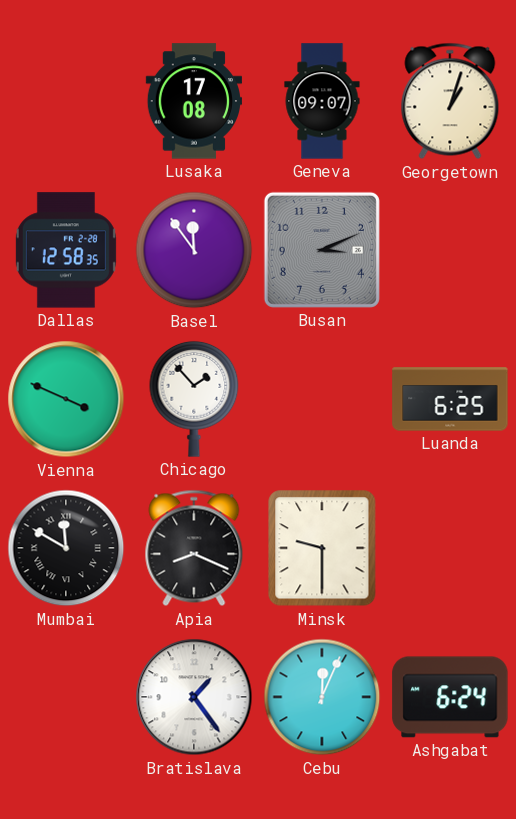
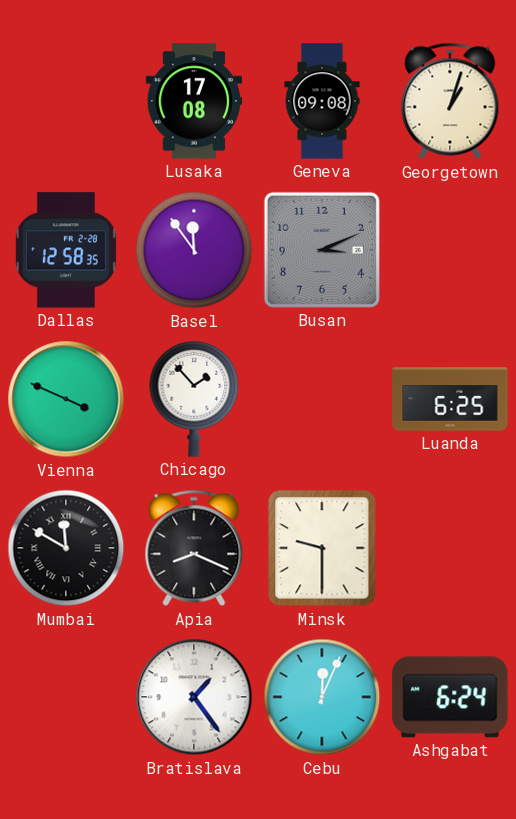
Geneva: 09:07 -> 09:08 (322, 101)
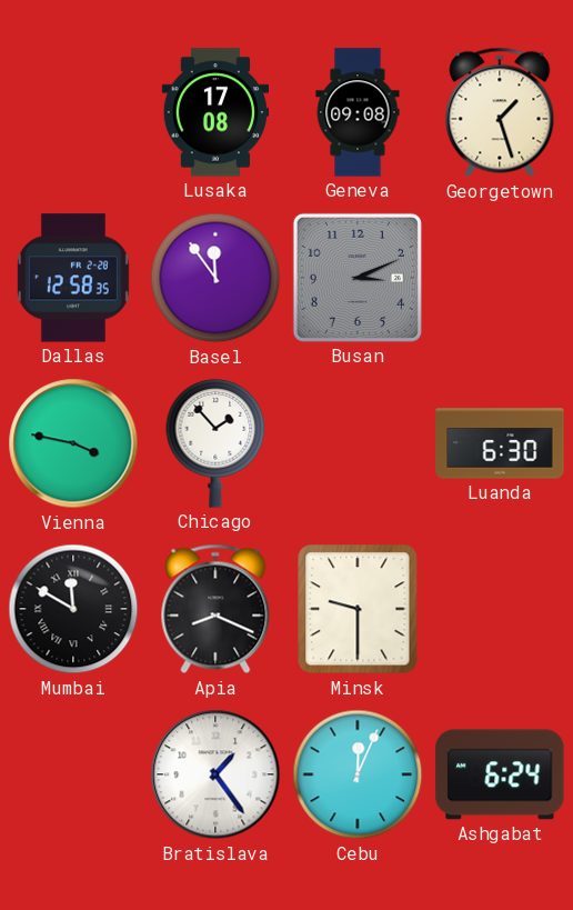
Georgetown: 1:03 -> 1:27 (500, 112)
Vienna: 3:49 -> 3:47 (73, 443)
Luanda: 6:25 -> 6:30 (500, 443)
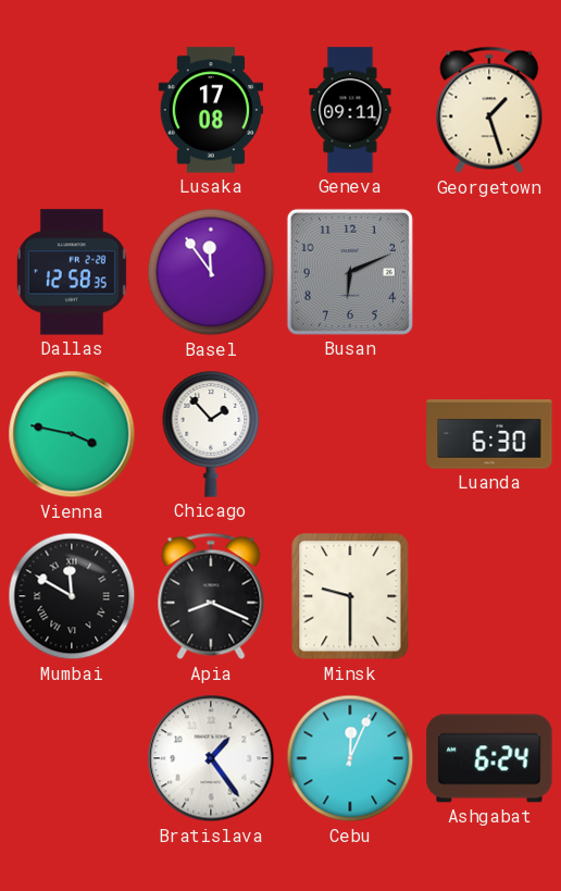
Geneva: 09:08 -> 09:11 (350, 110)
Busan: 3:11 -> 6:11 (350, 272)
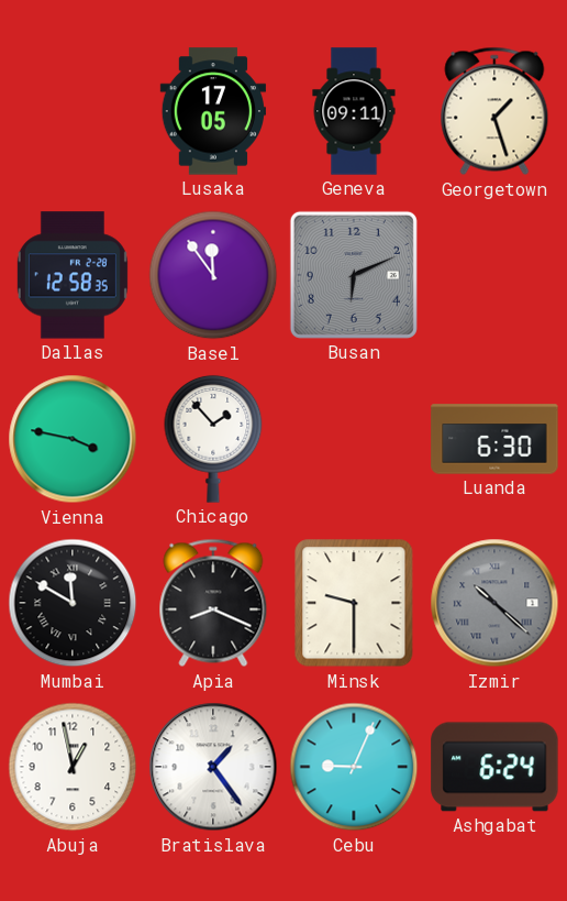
Lusaka: 17:08 -> 17:05 (212, 111)
Izmir: none -> 10:22 (494, 603)
Abuja: none -> 12:58 (73, 767)
Cebu: 12:04 -> 9:04 (354, 767)
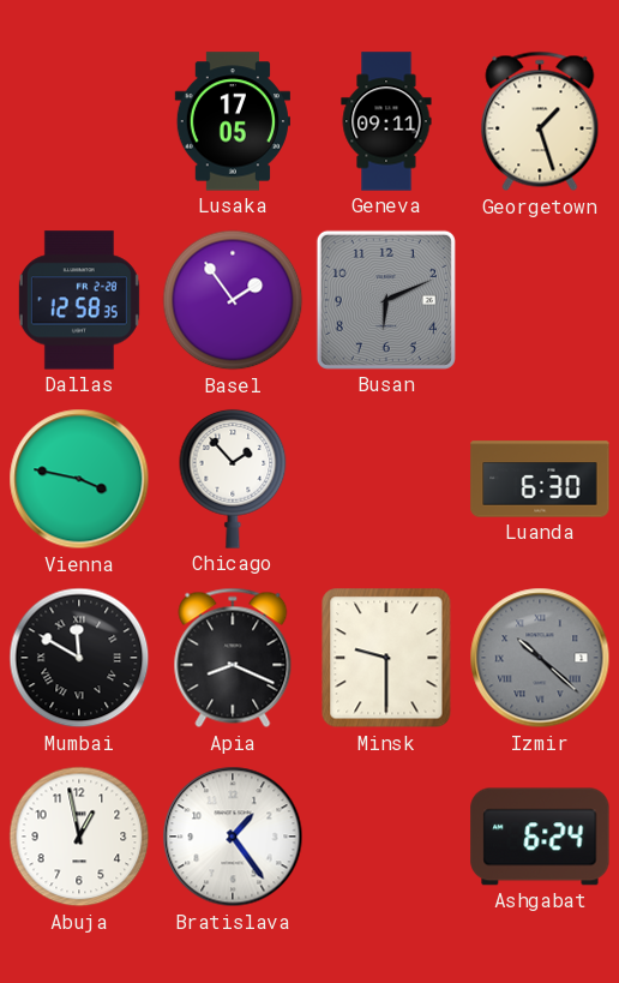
Basel: 11:54 -> 1:54 (233, 300)
Cebu: 9:04 -> none (354, 767)
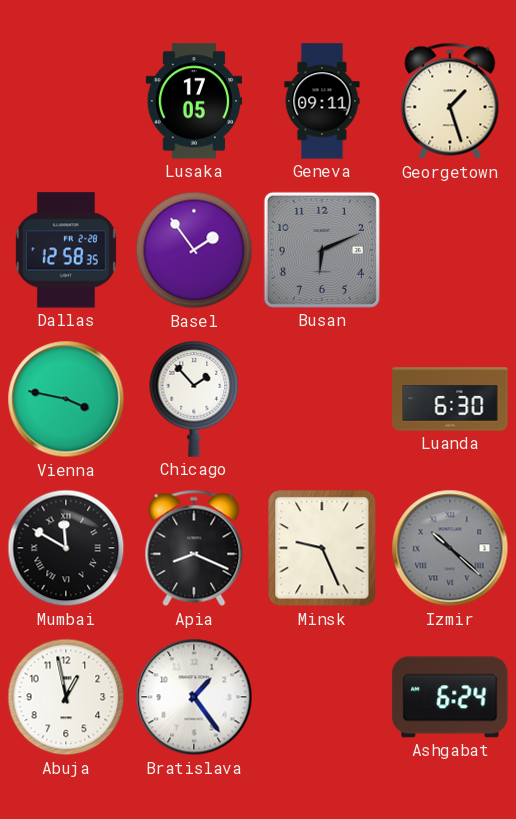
Minsk: 9:30 -> 9:26 (322, 548)
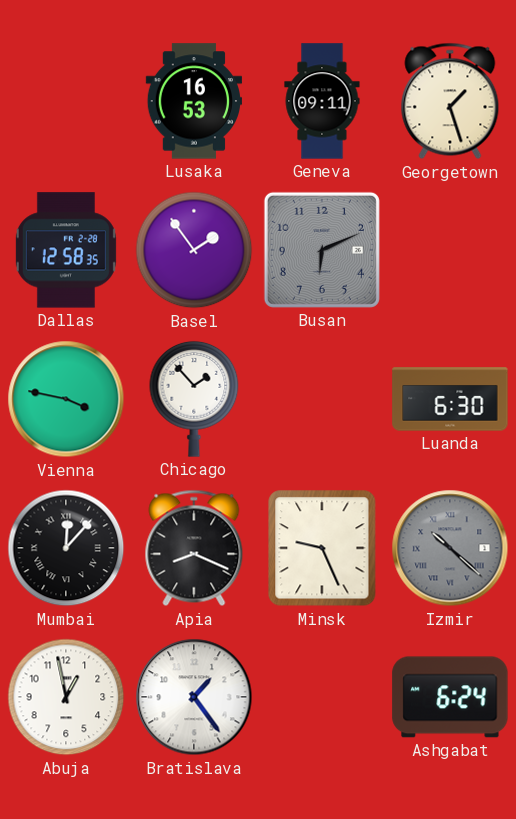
Lusaka: 17:05 -> 16:53 (193, 101)
Mumbai: 11:50 -> 12:07 (66, 548)
